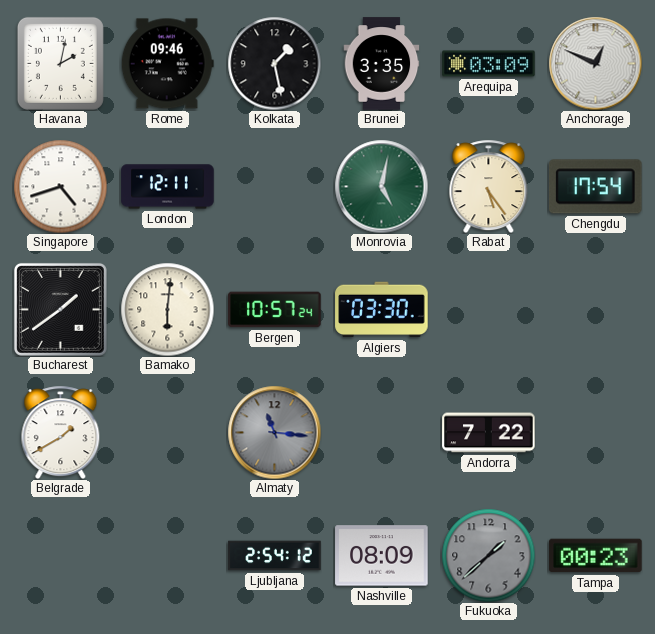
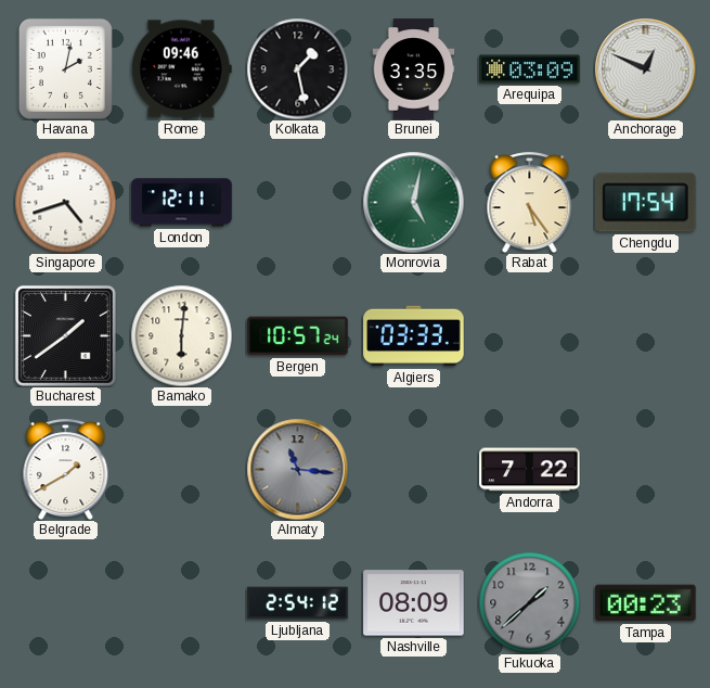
Algiers: 03:30 -> 03:33 (414, 336)
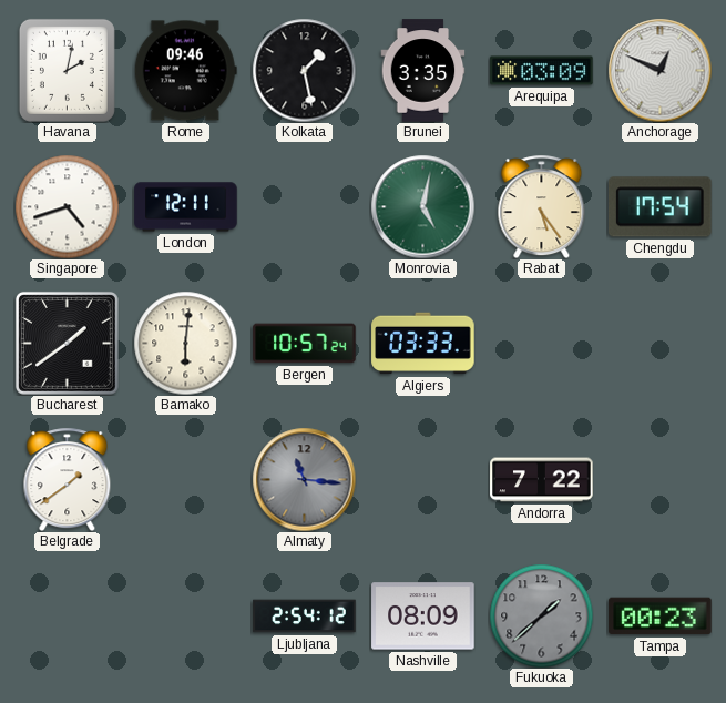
Belgrade: 1:40 -> 1:39 (68, 479)
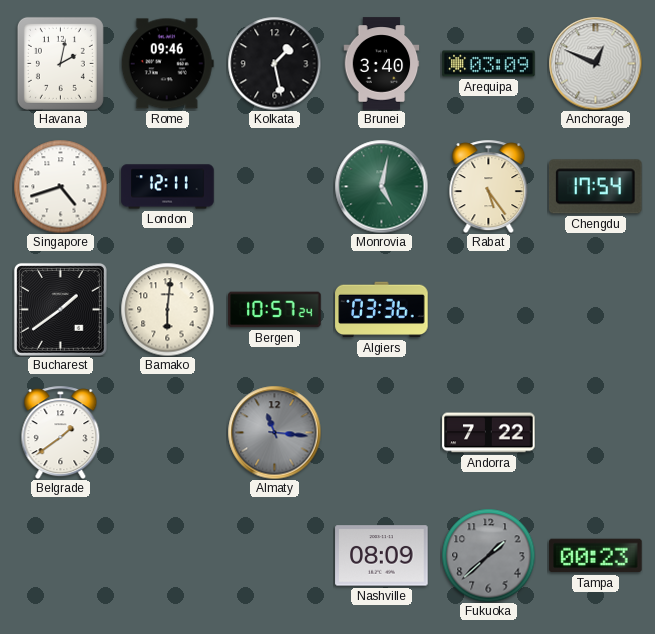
Brunei: 3:35 -> 3:40 (382, 64)
Algiers: 03:33 -> 03:36 (382, 310)
Ljubljana: 2:54 -> none (305, 617)
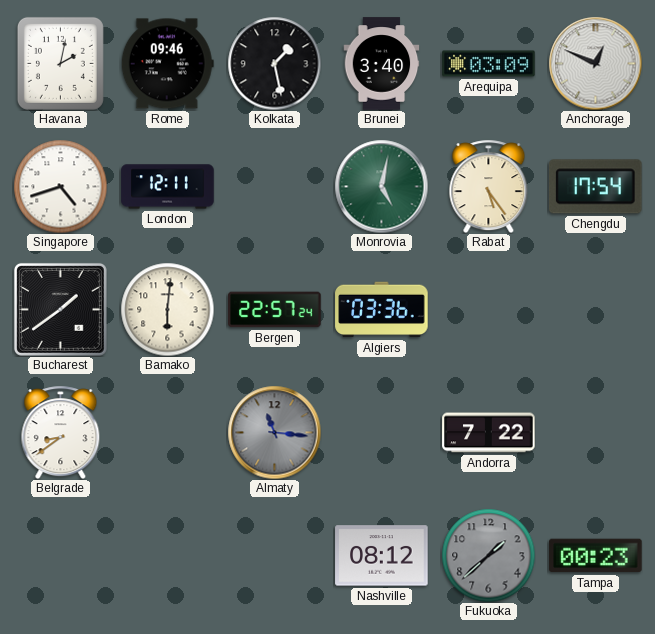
Bergen: 10:57 -> 22:57 (275, 310)
Belgrade: 1:39 -> 8:39 (61, 432)
Nashville: 08:09 -> 08:12 (382, 556)
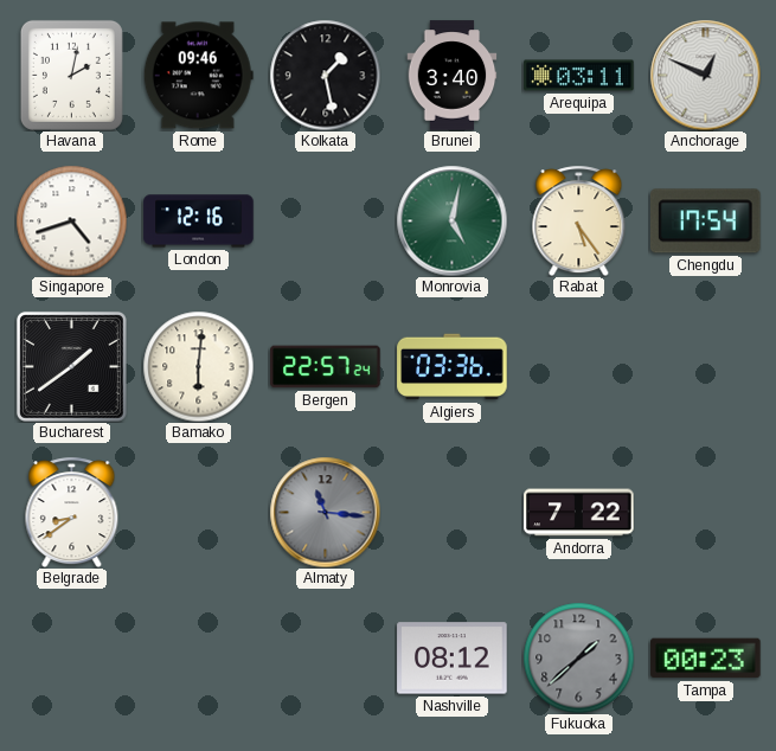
Arequipa: 03:09 -> 03:11 (579, 76)
London: 12:11 -> 12:16 (199, 222)
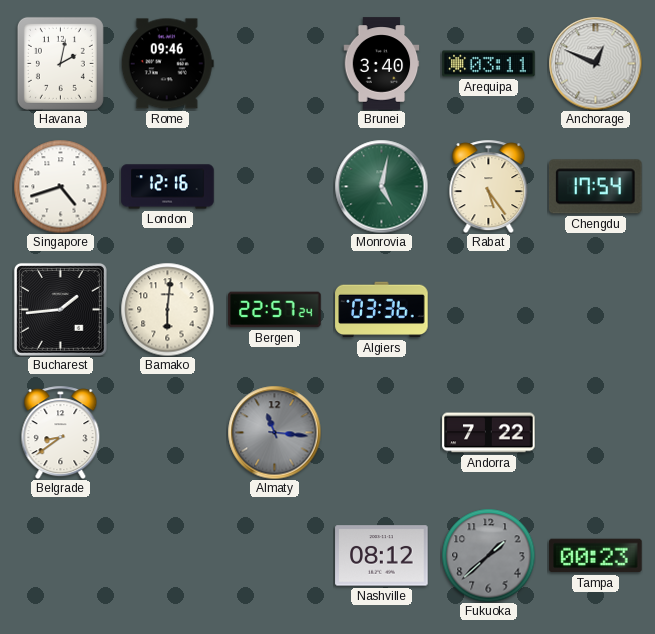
Kolkata: 1:28 -> none (325, 75)
Bucharest: 1:39 -> 1:44 (60, 309)
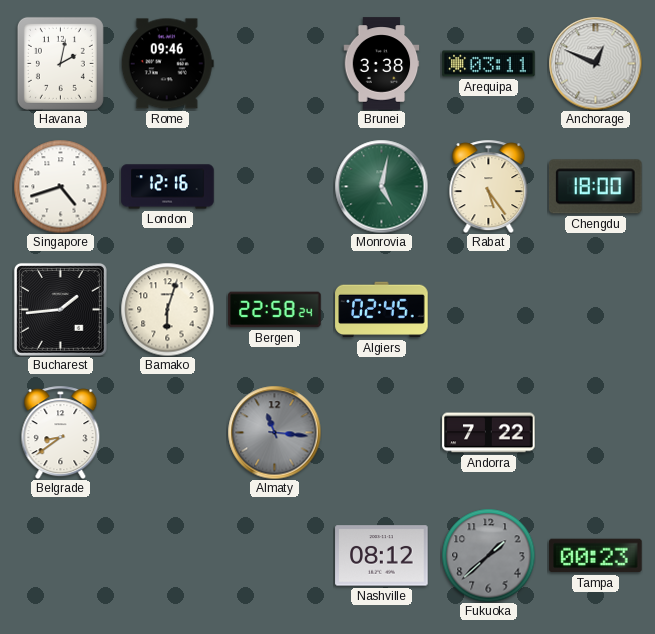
Brunei: 3:40 -> 3:38 (382, 64)
Chengdu: 17:54 -> 18:00 (596, 187)
Bamako: 6:01 -> 6:03 (167, 309)
Bergen: 22:57 -> 22:58 (275, 310)
Algiers: 03:36 -> 02:45 (382, 310)
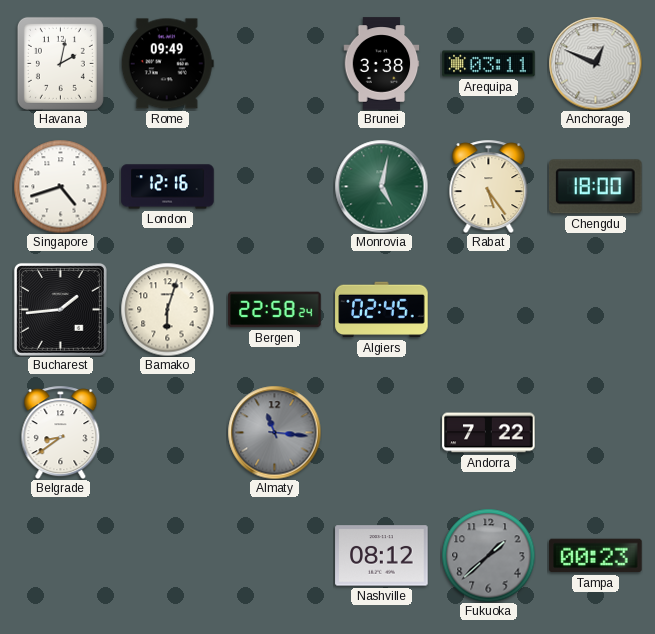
Rome: 09:46 -> 09:49 (167, 64)
